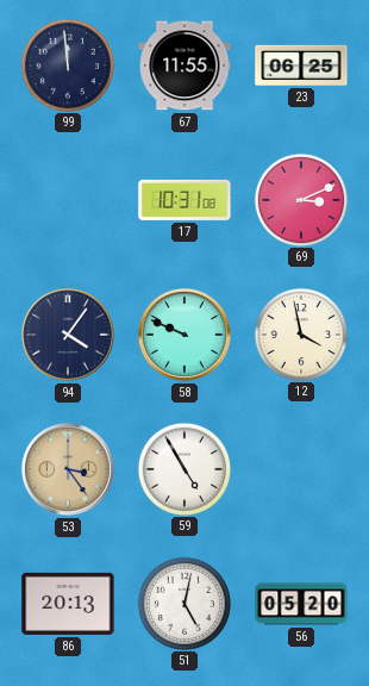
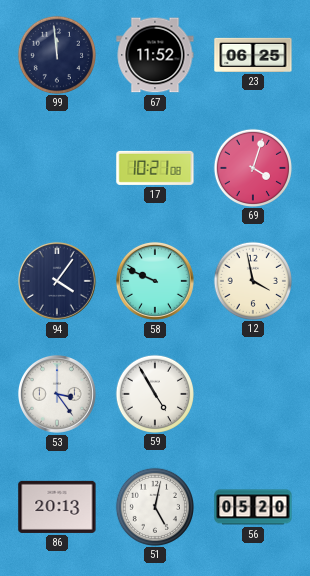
67: 11:55 -> 11:52 (155, 55)
17: 10:31 -> 10:21 (155, 168)
69: 3:11 -> 4:03 (252, 167)
53 dial: champagne -> white (57, 394)
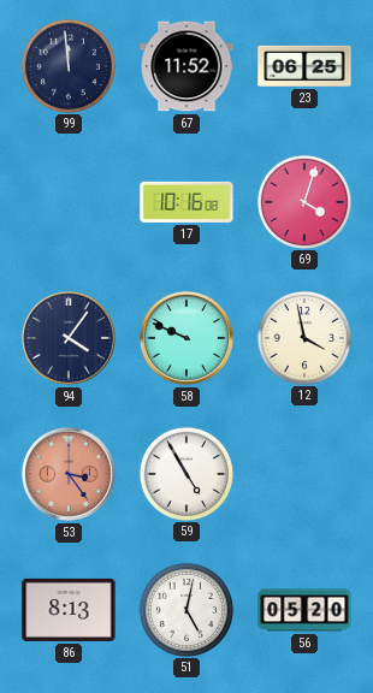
17: 10:21 -> 10:16 (186, 202)
53 dial: white -> salmon (69, 474)
86: 20:13 -> 8:13 (69, 610)
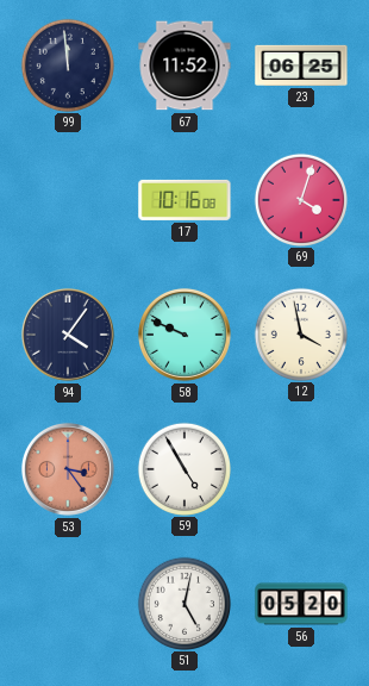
86: 8:13 -> none (69, 610)
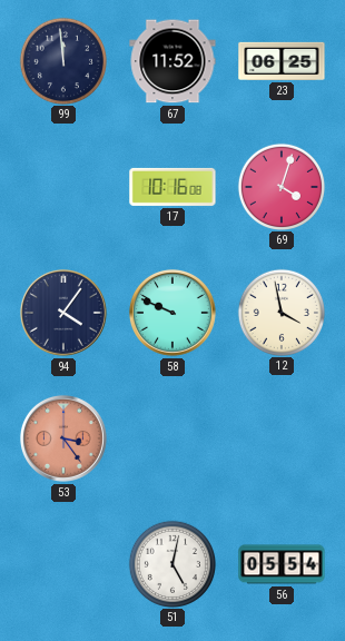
59: 4:55 -> none (183, 468)
56: 05:20 -> 05:54 (282, 564)
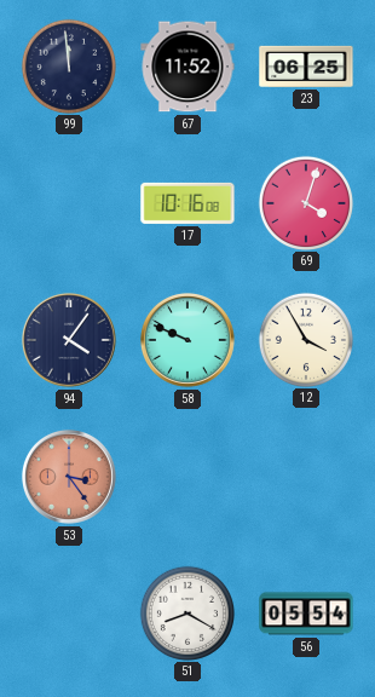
12: 3:58 -> 3:55 (305, 339)
51: 5:02 -> 8:20 (186, 612)
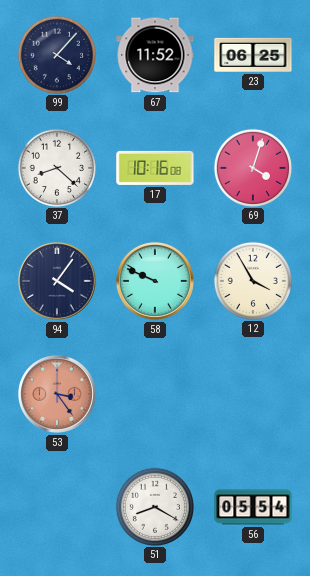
99: 11:59 -> 4:07 (56, 54)
37: none -> 8:22 (56, 167)
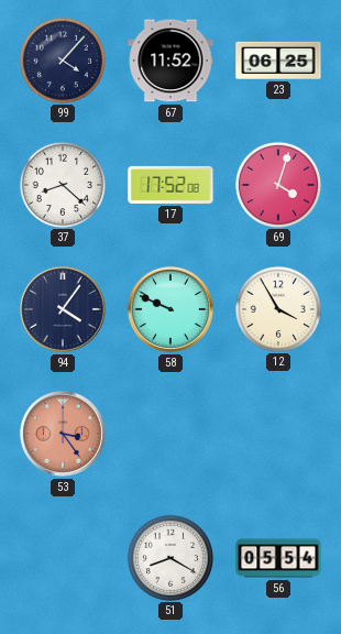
17: 10:16 -> 17:52 (170, 185)
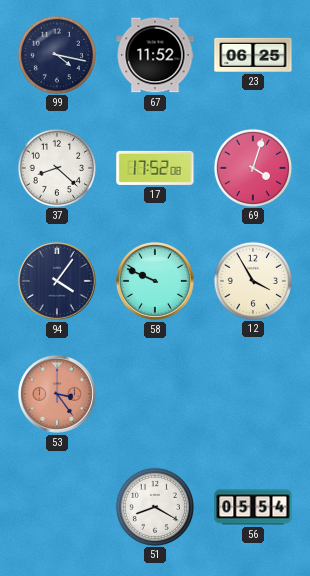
99: 4:07 -> 4:17 (56, 54)
